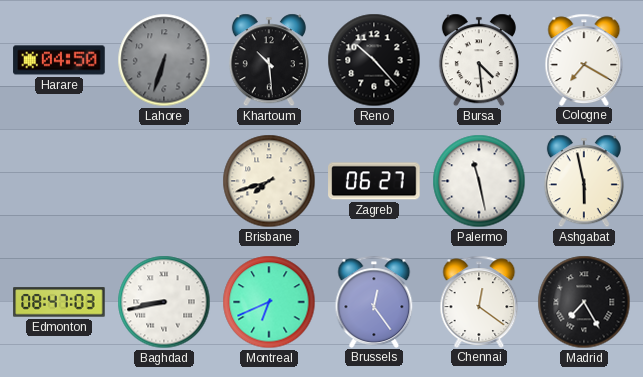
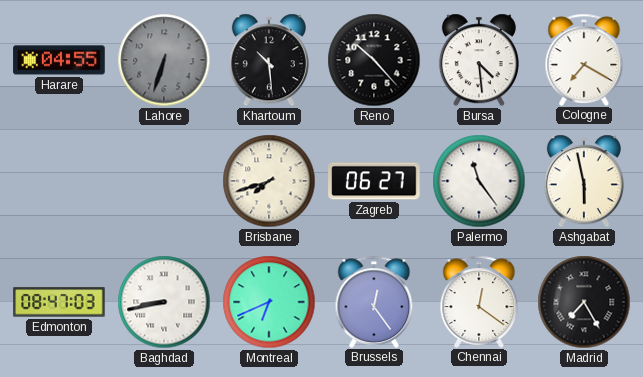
Harare: 04:50 -> 04:55 (59, 60)
Palermo: 11:28 -> 11:24 (479, 181)
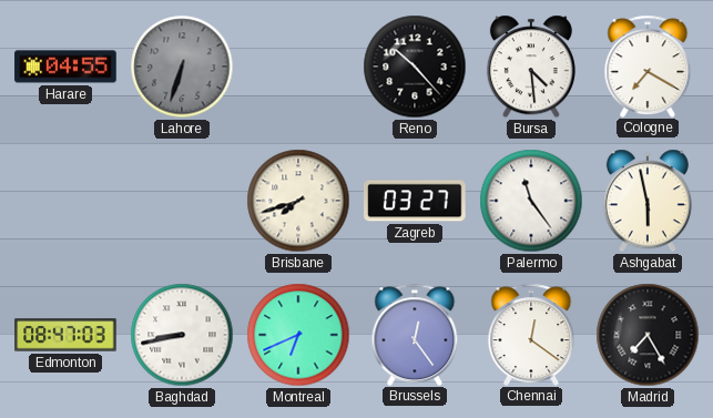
Khartoum: 10:29 -> none (269, 60)
Zagreb: 06:27 -> 03:27 (415, 201)
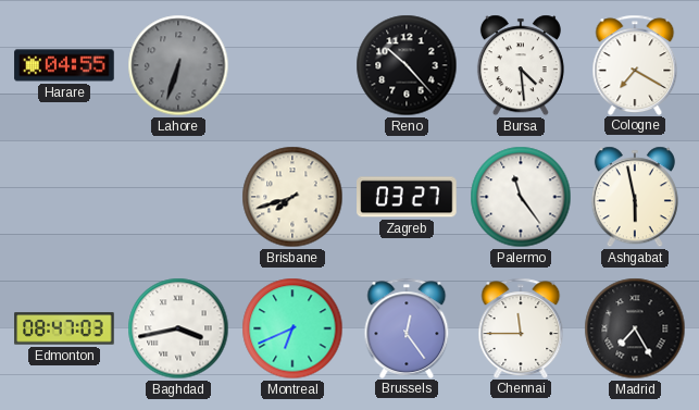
Baghdad: 8:43 -> 3:43 (178, 328)
Chennai: 12:21 -> 11:45 (521, 327)
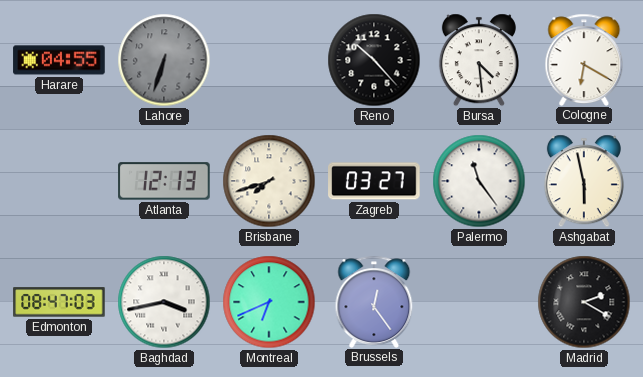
Cologne: 7:20 -> 6:20 (584, 59)
Atlanta: none -> 12:13 (164, 181)
Chennai: 11:45 -> none (521, 327)
Madrid: 7:25 -> 2:20 (584, 302)
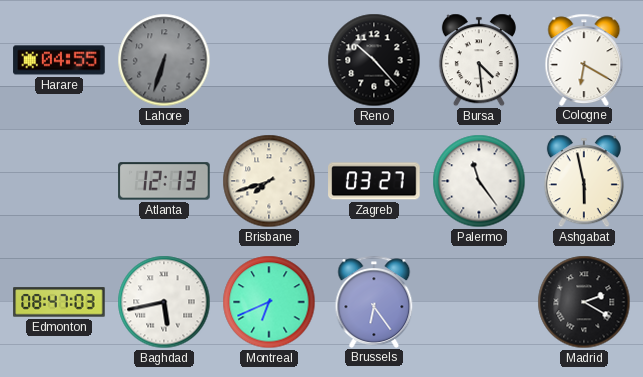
Baghdad: 3:43 -> 5:43 (164, 302)
Brussels: 12:24 -> 6:24 (374, 301)
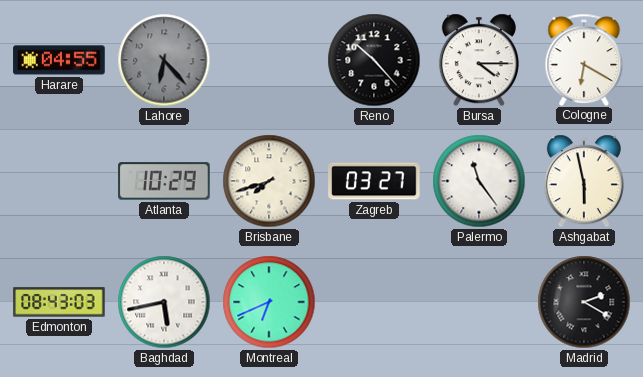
Lahore: 6:33 -> 6:23 (164, 60)
Bursa: 4:29 -> 4:15 (479, 60)
Atlanta: 12:13 -> 10:29 (164, 181)
Edmonton: 08:47 -> 08:43 (59, 302)
Brussels: 6:24 -> none (374, 301)
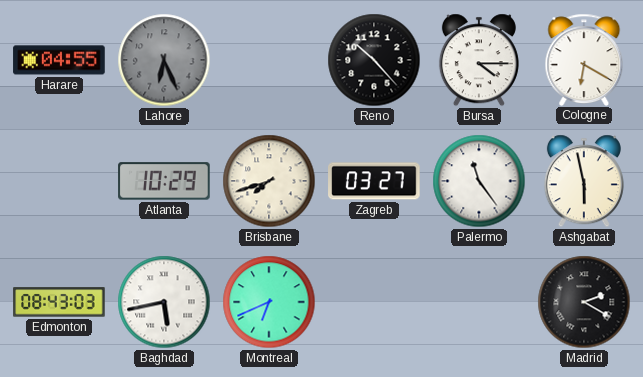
Lahore: 6:23 -> 6:26 (164, 60)
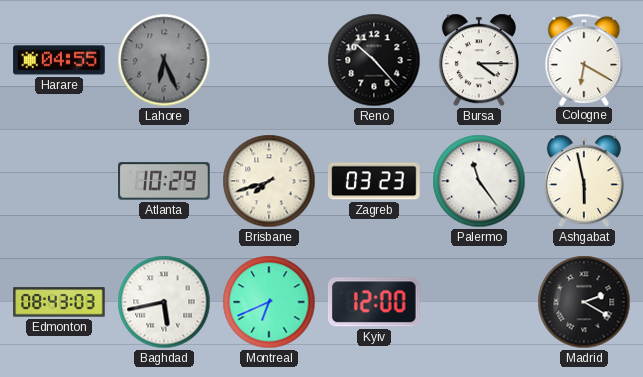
Zagreb: 03:27 -> 03:23 (374, 181)
Kyiv: none -> 12:00 (374, 302)
